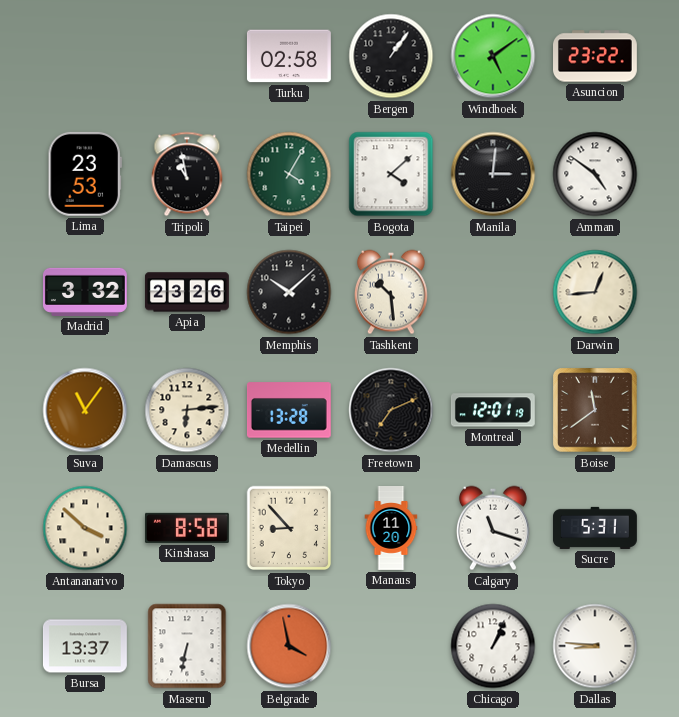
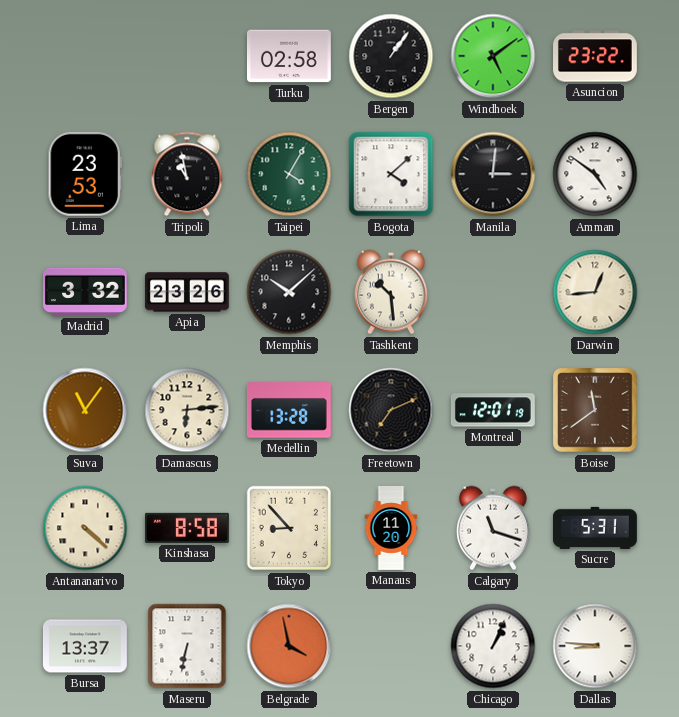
Antananarivo: 3:52 -> 4:22 (85, 528)
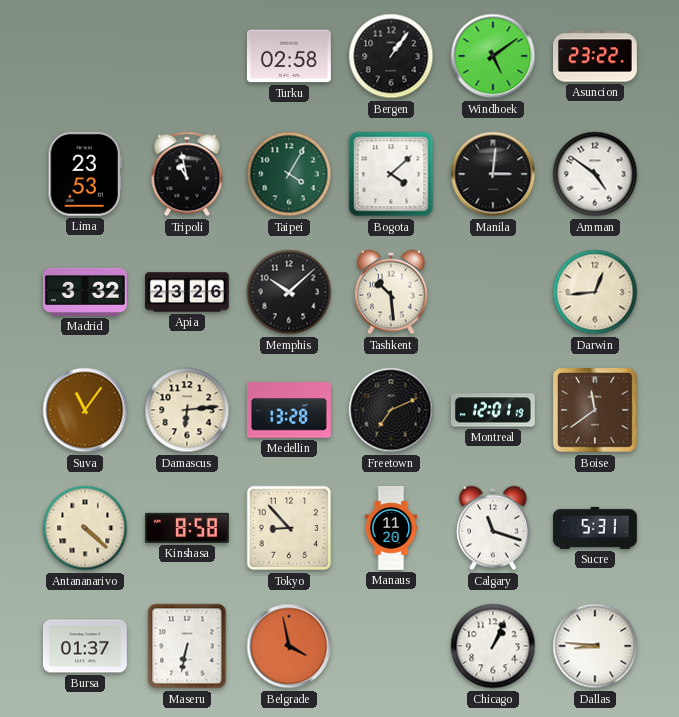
Bursa: 13:37 -> 01:37 (85, 646)
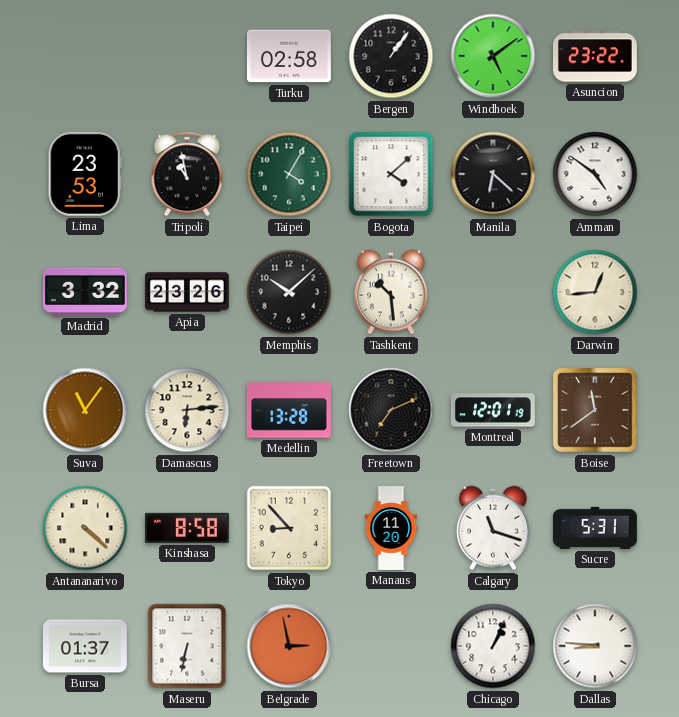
Manila: 3:01 -> 6:22 (493, 174)
Belgrade: 3:58 -> 2:58 (289, 646)
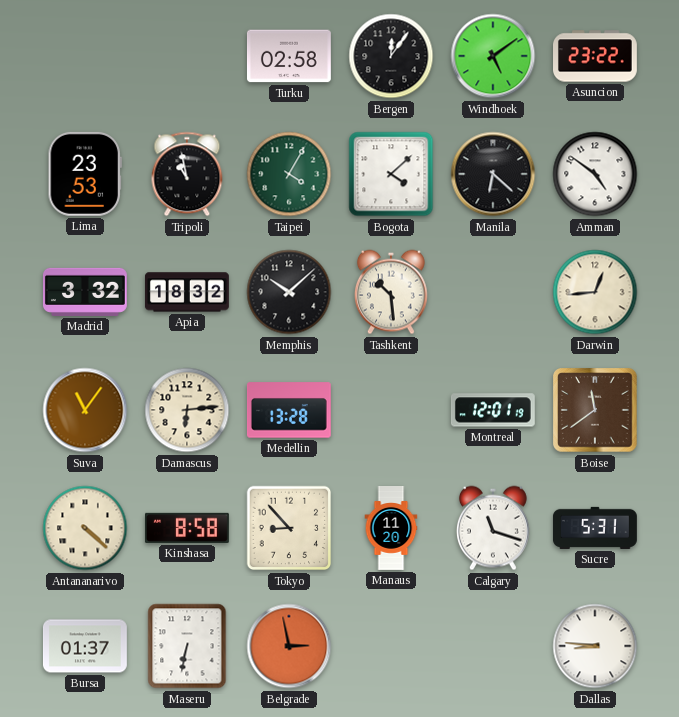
Bergen: 1:06 -> 12:06 (391, 56)
Apia: 23:26 -> 18:32 (187, 292)
Freetown: 7:11 -> none (391, 410)
Chicago: 1:04 -> none (493, 646)
